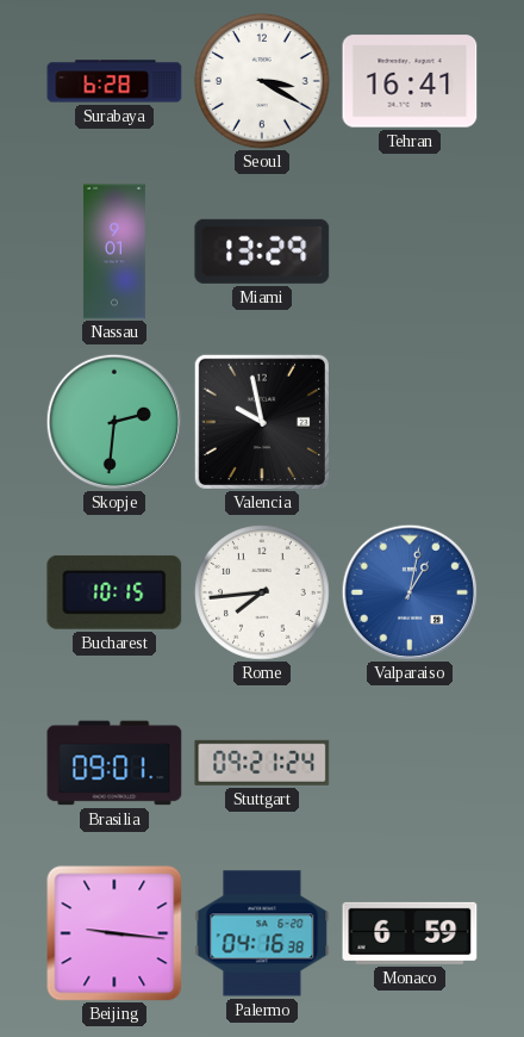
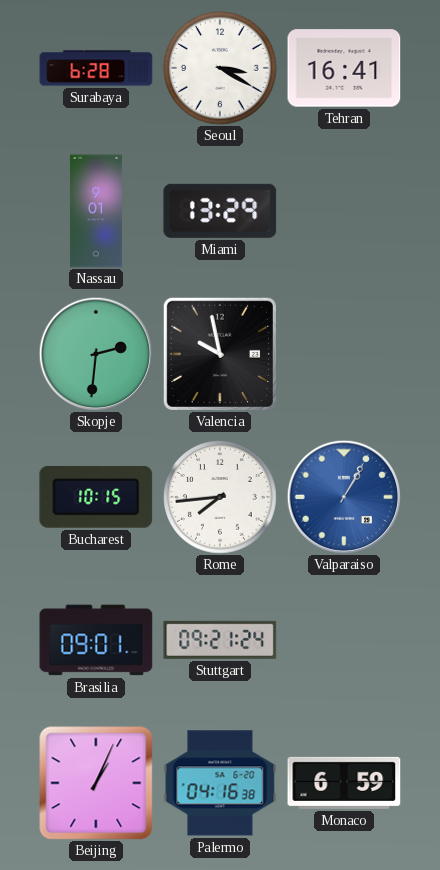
Valparaiso: 1:02 -> 1:05 (343, 496)
Beijing: 9:16 -> 1:04 (96, 783)
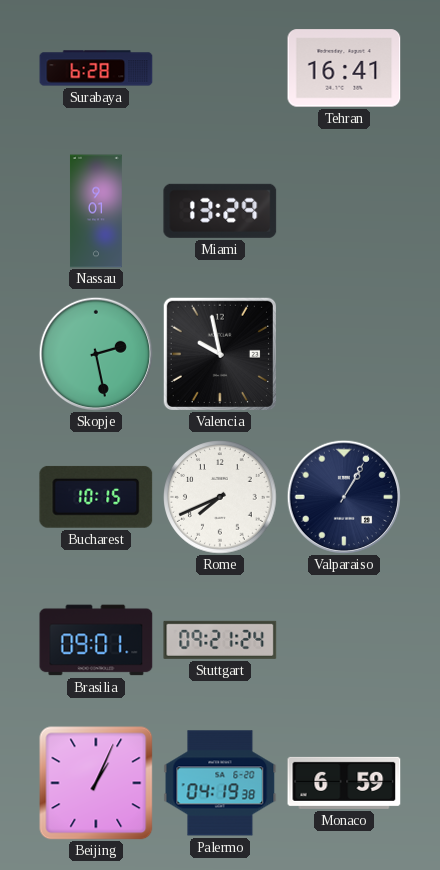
Seoul: 3:20 -> none (221, 69)
Skopje: 2:31 -> 2:28 (95, 353)
Rome: 7:44 -> 7:41 (221, 498)
Valparaiso dial: blue -> navy (343, 496)
Palermo: 04:16 -> 04:19 (220, 783)
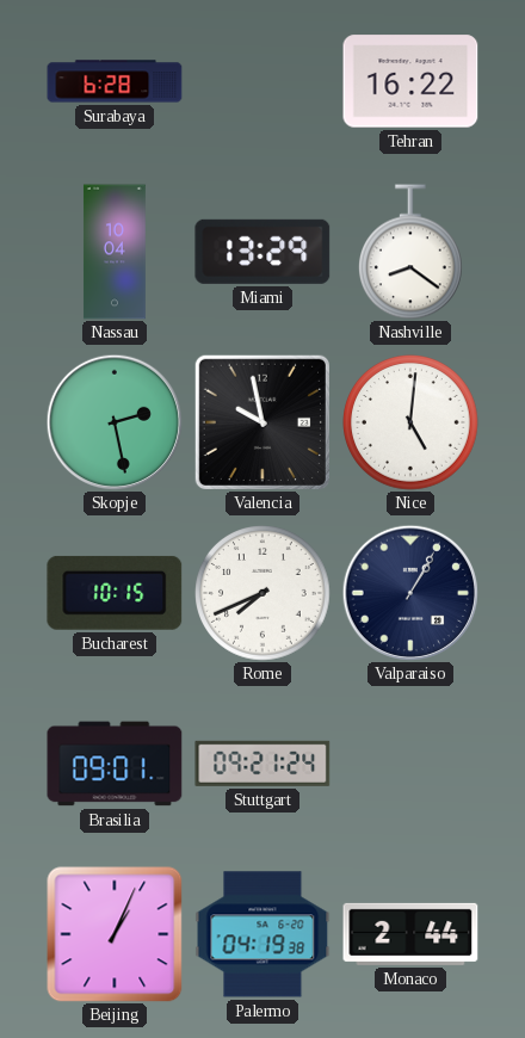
Tehran: 16:41 -> 16:22 (410, 81)
Nassau: 9:01 -> 10:04 (115, 252)
Nashville: none -> 8:21 (410, 252)
Nice: none -> 5:01 (412, 424)
Monaco: 6:59 -> 2:44 (410, 934)
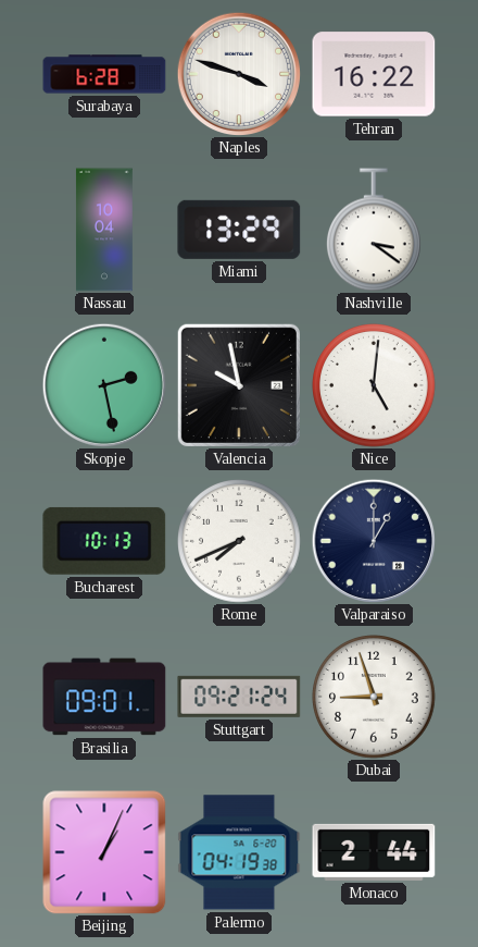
Naples: none -> 3:48 (238, 73)
Nashville: 8:21 -> 3:21 (374, 230)
Bucharest: 10:15 -> 10:13 (104, 541)
Valparaiso: 1:05 -> 1:00 (373, 540)
Dubai: none -> 8:57 (375, 698)
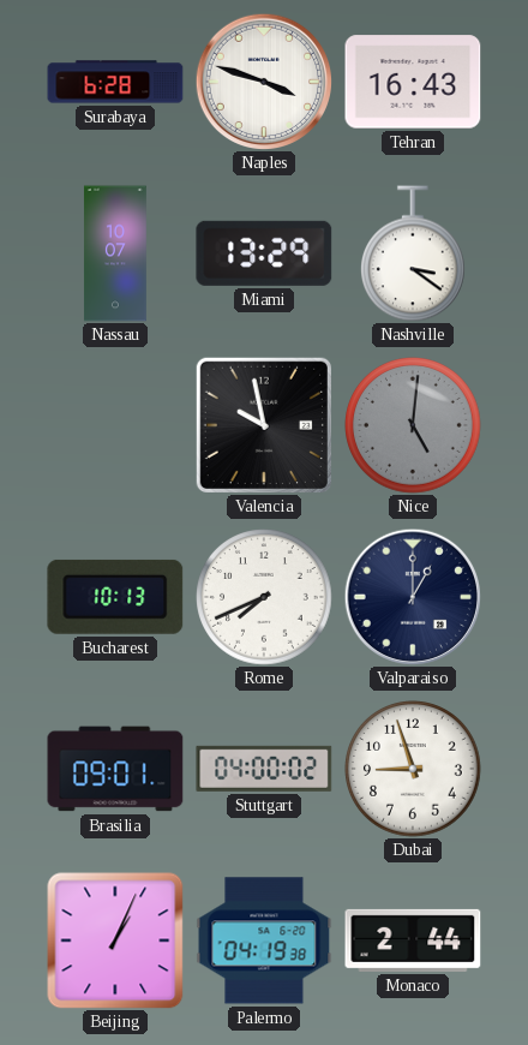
Tehran: 16:22 -> 16:43 (413, 82)
Nassau: 10:04 -> 10:07 (115, 253)
Skopje: 2:28 -> none (103, 384)
Nice dial: white -> grey (414, 426)
Stuttgart: 09:21 -> 04:00 (264, 769)
